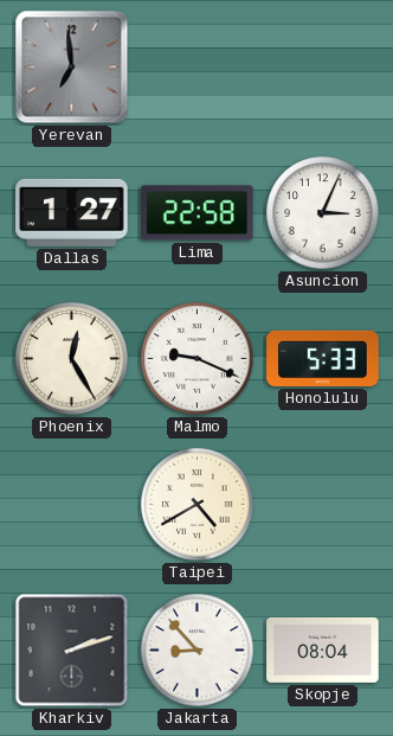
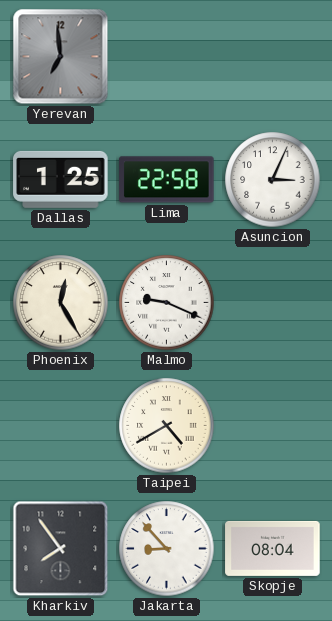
Dallas: 1:27 -> 1:25 (61, 179)
Honolulu: 5:33 -> none (323, 358)
Kharkiv: 2:12 -> 7:54 (61, 549)
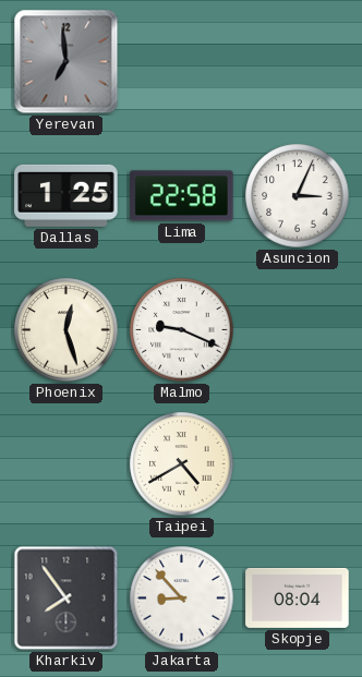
Phoenix: 12:25 -> 12:27 (67, 330)
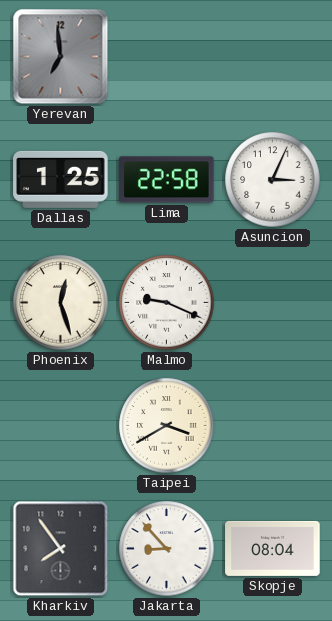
Taipei: 4:40 -> 3:40 (167, 426)
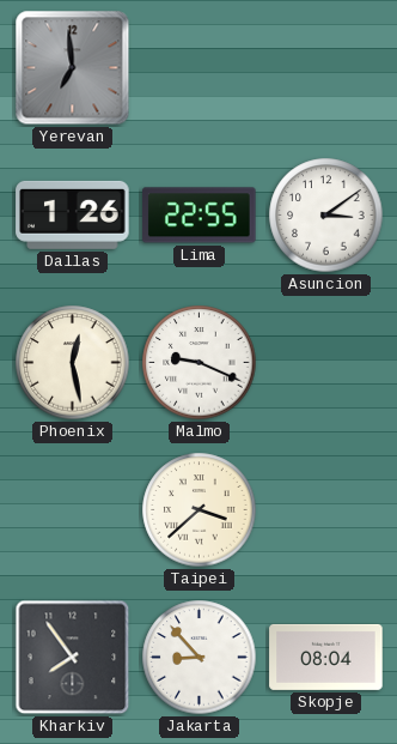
Dallas: 1:25 -> 1:26 (73, 214)
Lima: 22:58 -> 22:55 (200, 216)
Asuncion: 3:04 -> 3:09 (326, 216)
Phoenix: 12:27 -> 12:28 (73, 363)
Taipei: 3:40 -> 3:38 (200, 510)
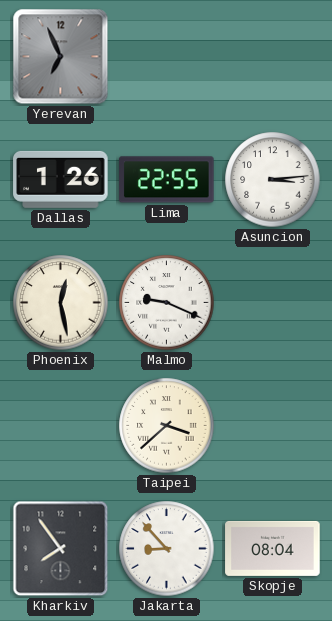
Yerevan: 6:59 -> 6:56 (61, 57)
Asuncion: 3:09 -> 3:14 (273, 180)
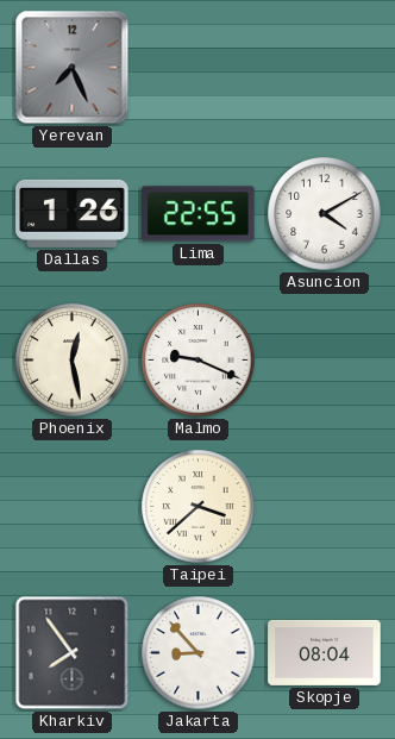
Yerevan: 6:56 -> 7:26 (73, 68)
Asuncion: 3:14 -> 4:10 (325, 214)
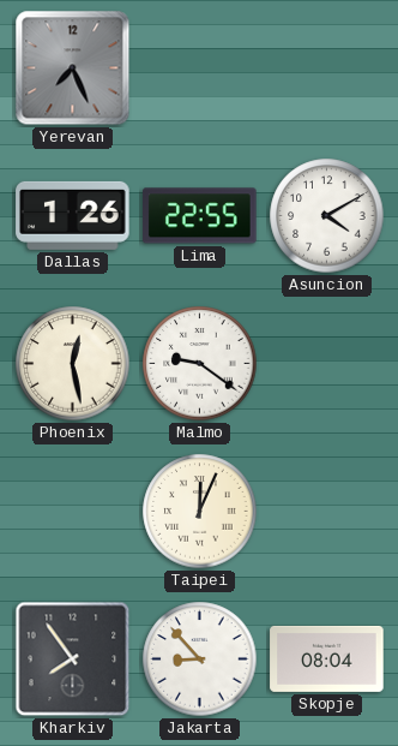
Malmo: 9:19 -> 9:21 (200, 364)
Taipei: 3:38 -> 12:04 (200, 512)
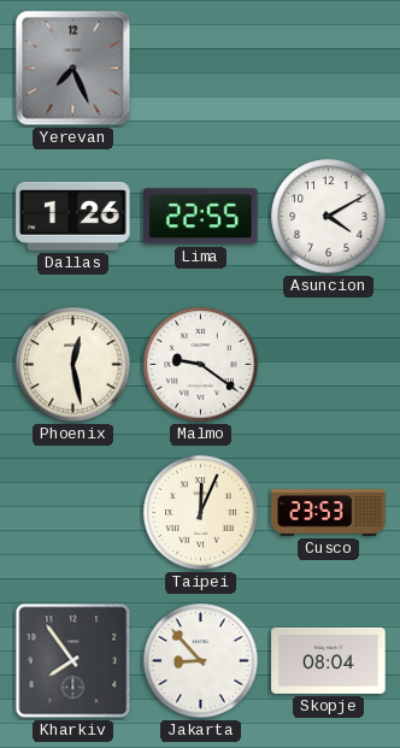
Cusco: none -> 23:53 (329, 513)
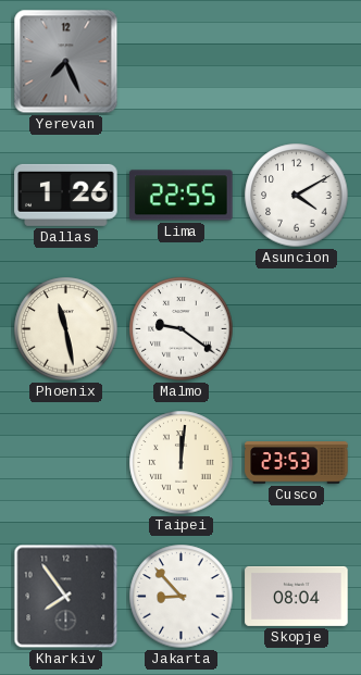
Phoenix: 12:28 -> 11:28 (66, 329)
Taipei: 12:04 -> 12:01 (182, 463)
